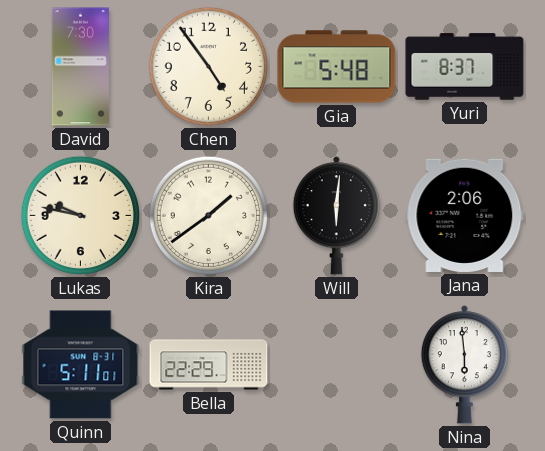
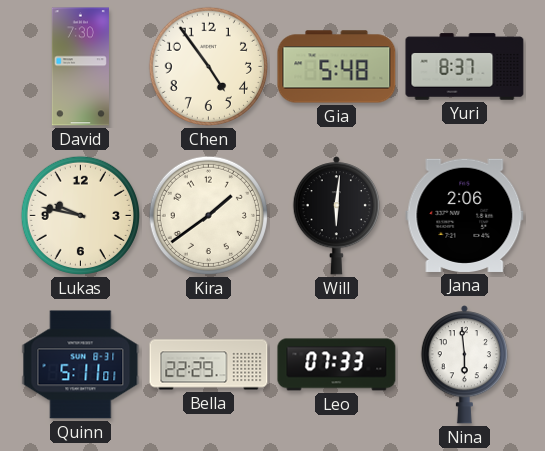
Leo: none -> 07:33 (337, 365)
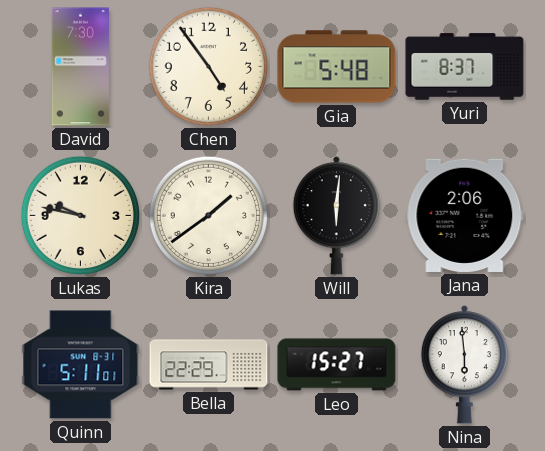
Leo: 07:33 -> 15:27 (337, 365)
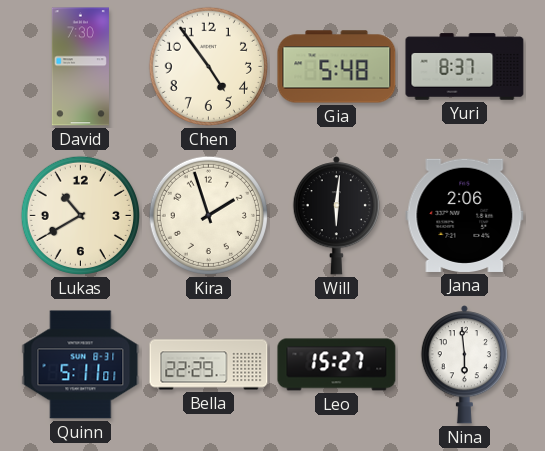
Lukas: 9:47 -> 10:40 (80, 215)
Kira: 1:39 -> 1:57 (208, 215)
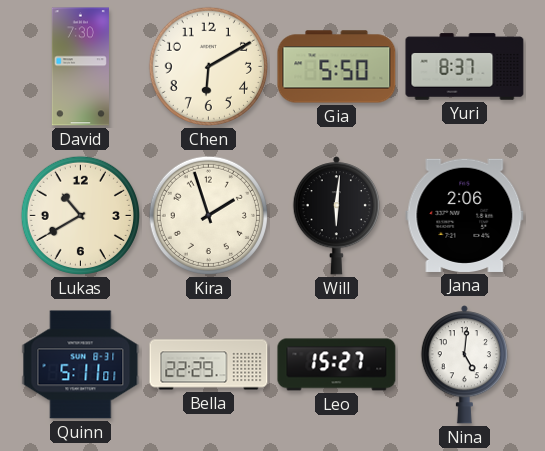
Chen: 4:54 -> 6:10 (208, 66)
Gia: 5:48 -> 5:50 (337, 67)
Nina: 5:59 -> 5:01 (464, 365)
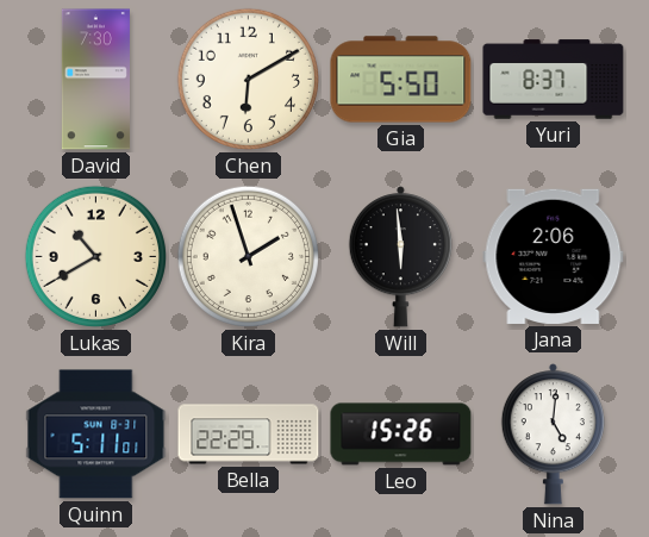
Will: 6:01 -> 5:59 (400, 257)
Leo: 15:27 -> 15:26 (401, 435)
